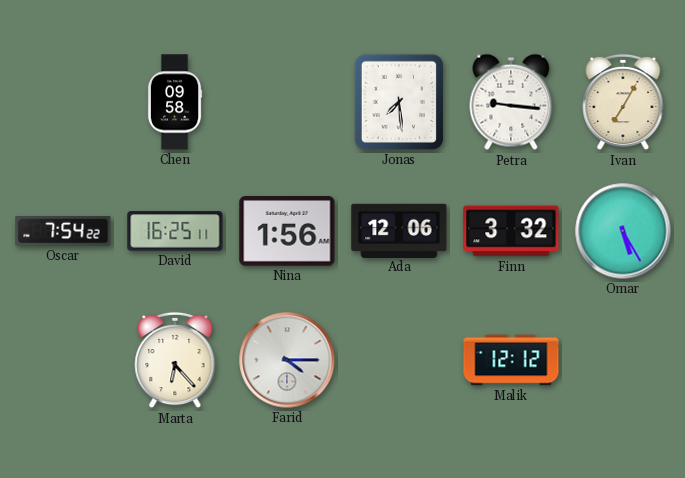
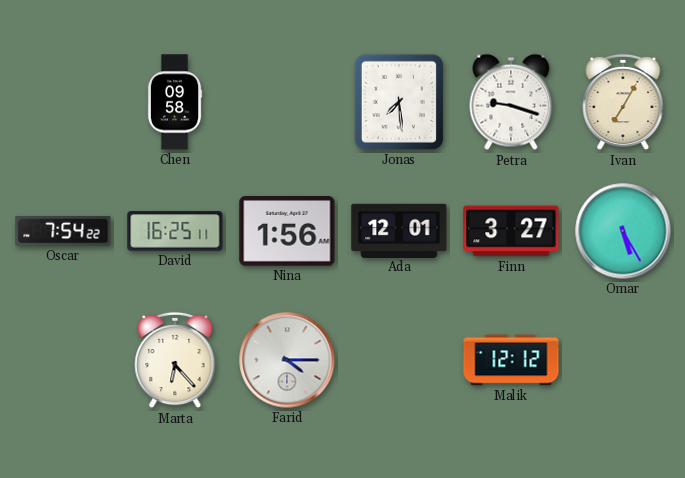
Petra: 9:16 -> 9:18 (511, 102)
Ada: 12:06 -> 12:01 (399, 230)
Finn: 3:32 -> 3:27 (511, 231)
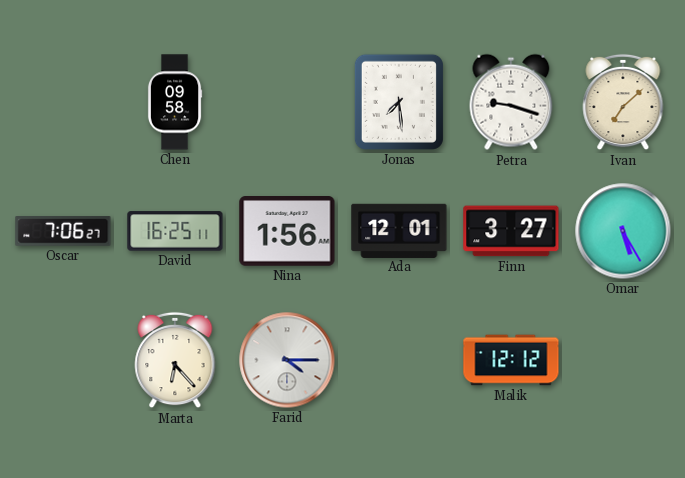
Ivan: 7:05 -> 7:08 (623, 102)
Oscar: 7:54 -> 7:06 (63, 231)
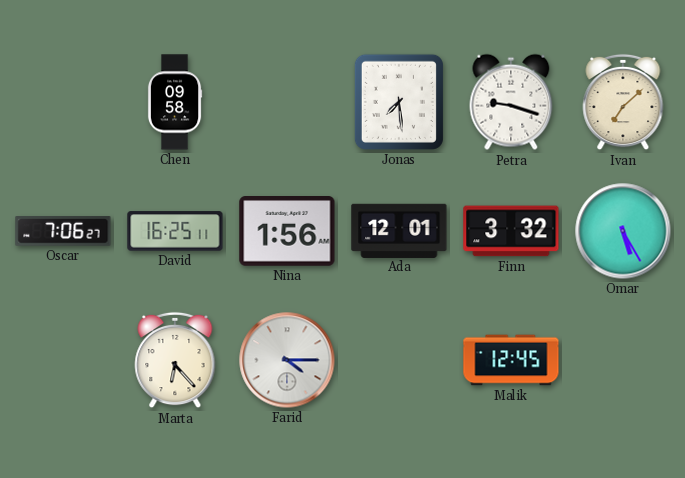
Finn: 3:27 -> 3:32 (511, 231)
Malik: 12:12 -> 12:45 (511, 360)
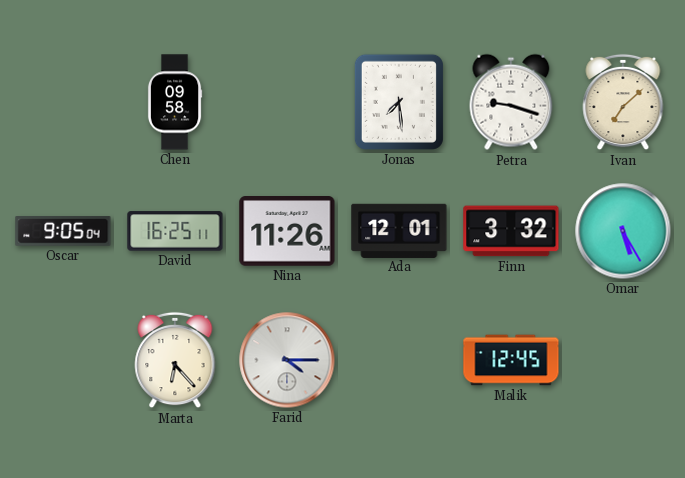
Oscar: 7:06 -> 9:05 (63, 231)
Nina: 1:56 -> 11:26 (287, 232)
